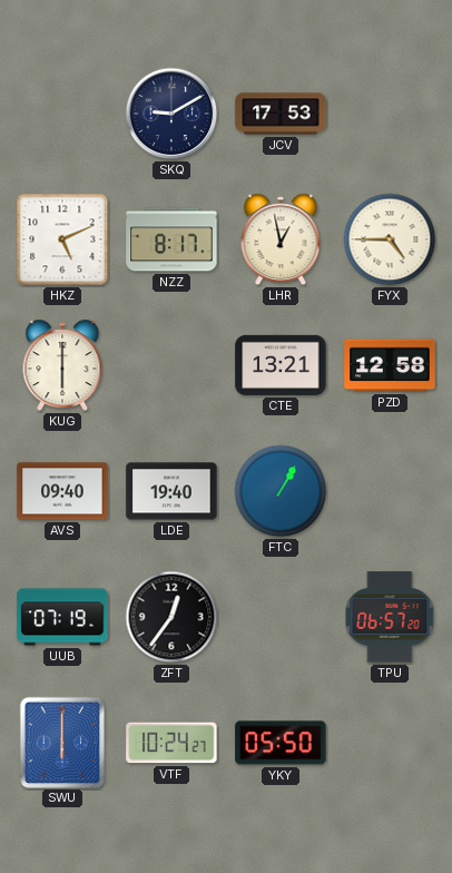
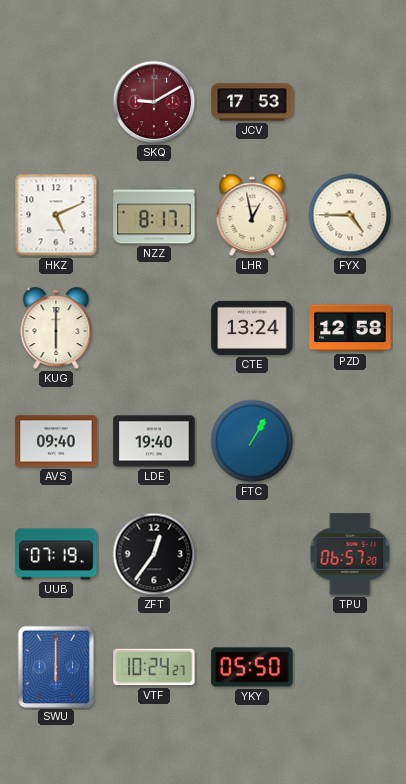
SKQ dial: navy -> burgundy (154, 102)
CTE: 13:21 -> 13:24 (252, 328)
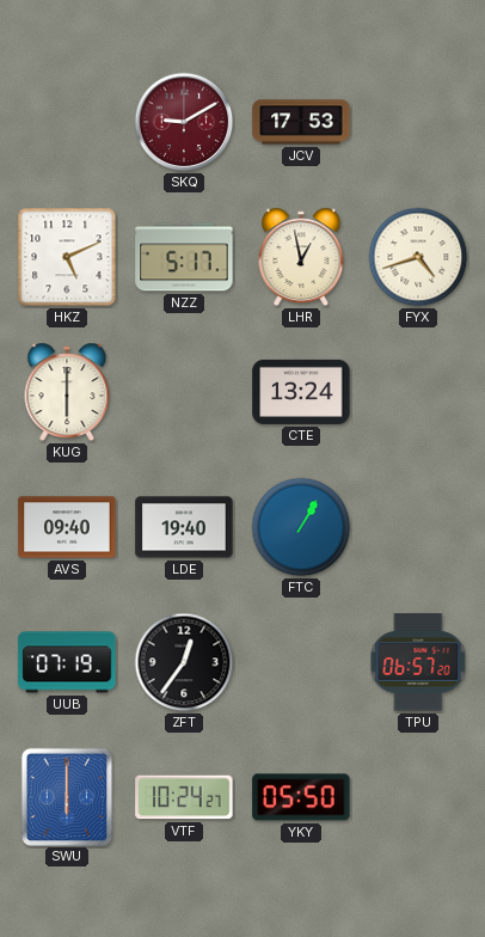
NZZ: 8:17 -> 5:17 (184, 257)
FYX: 4:45 -> 4:42 (418, 257)
PZD: 12:58 -> none (350, 328)
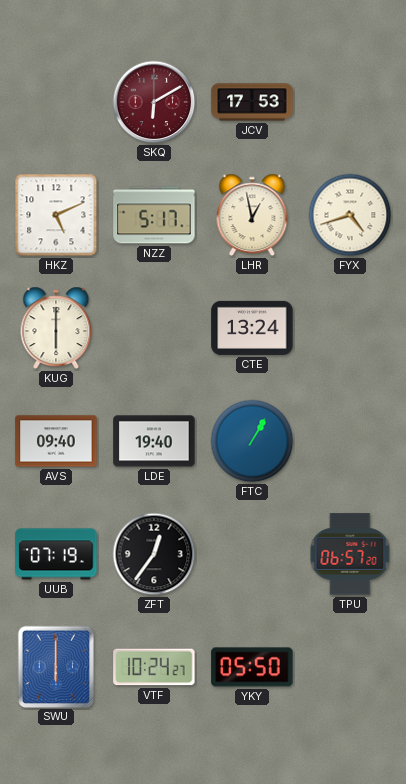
SKQ: 9:10 -> 6:10 (154, 102)
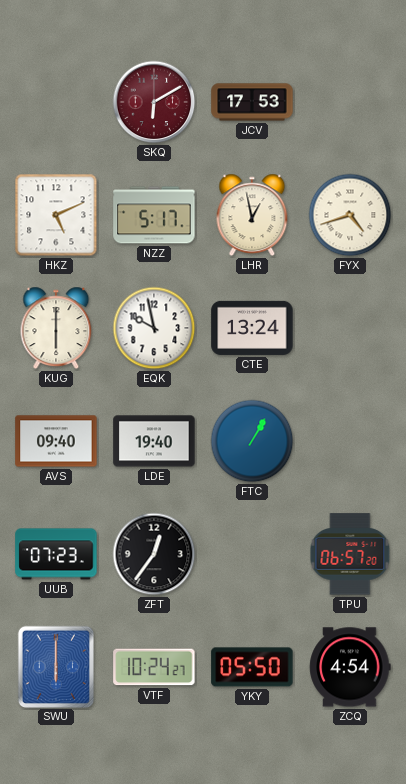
EQK: none -> 9:58 (154, 328)
UUB: 07:19 -> 07:23 (56, 554)
ZCQ: none -> 4:54 (350, 667)
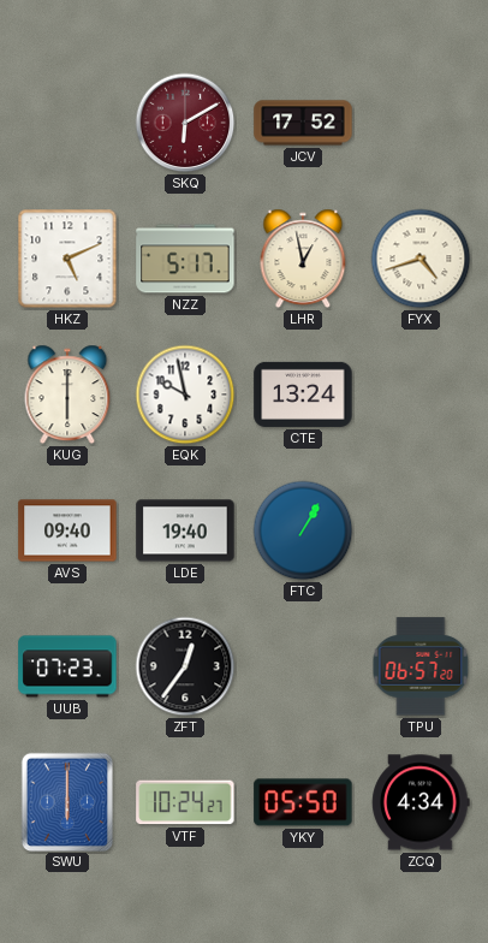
JCV: 17:53 -> 17:52 (303, 123)
ZCQ: 4:54 -> 4:34 (421, 802)
